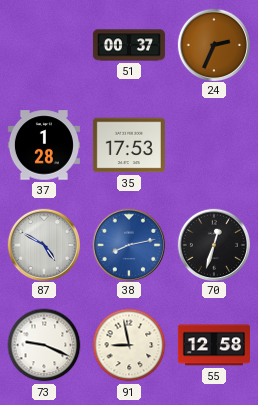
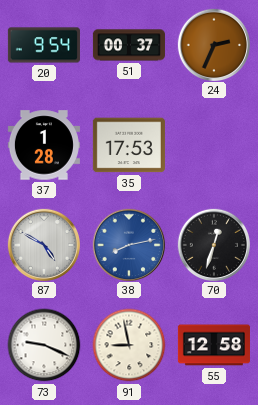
20: none -> 9:54 (44, 45)
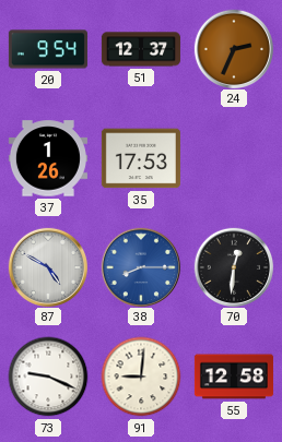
51: 00:37 -> 12:37 (141, 49)
37: 1:28 -> 1:26 (48, 158)
38: 8:13 -> 8:15 (140, 266)
70: 12:33 -> 12:31 (233, 266)
91: 8:58 -> 9:01 (141, 377)
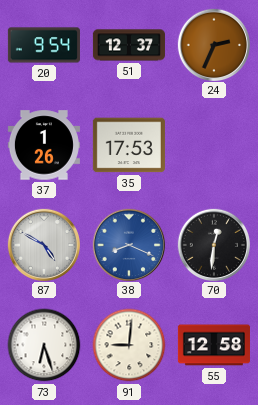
38: 8:15 -> 8:19 (128, 244)
73: 9:19 -> 6:27 (44, 345)
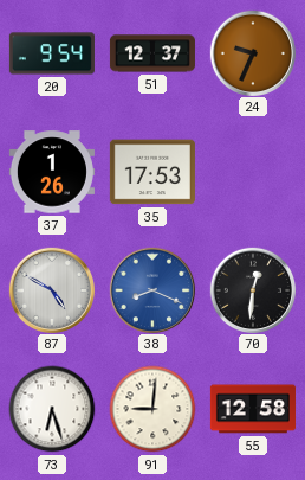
24: 2:34 -> 9:34 (252, 52)
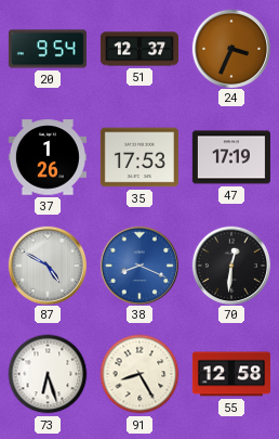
24: 9:34 -> 3:34 (230, 48)
47: none -> 17:19 (231, 157)
91: 9:01 -> 8:25 (139, 374)
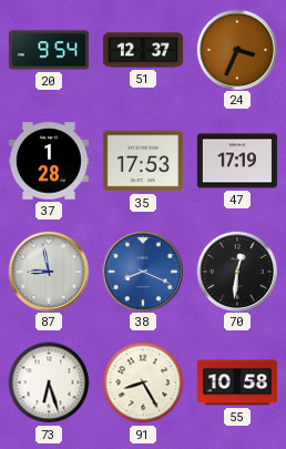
37: 1:26 -> 1:28 (49, 161)
87: 4:50 -> 8:58 (48, 271)
55: 12:58 -> 10:58 (237, 382)
